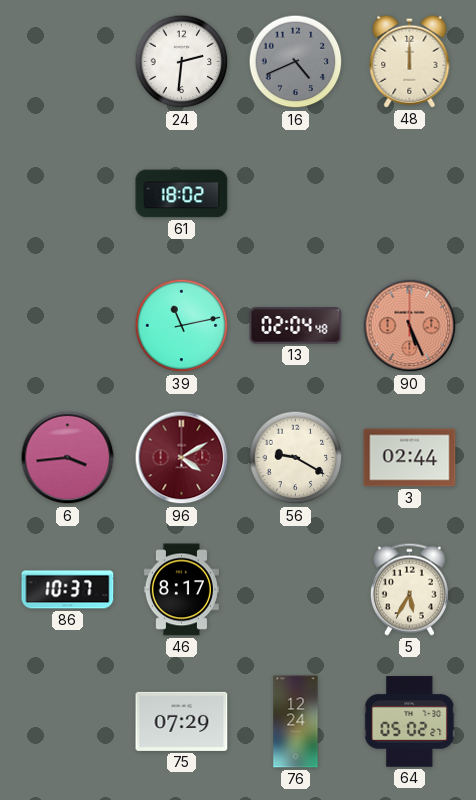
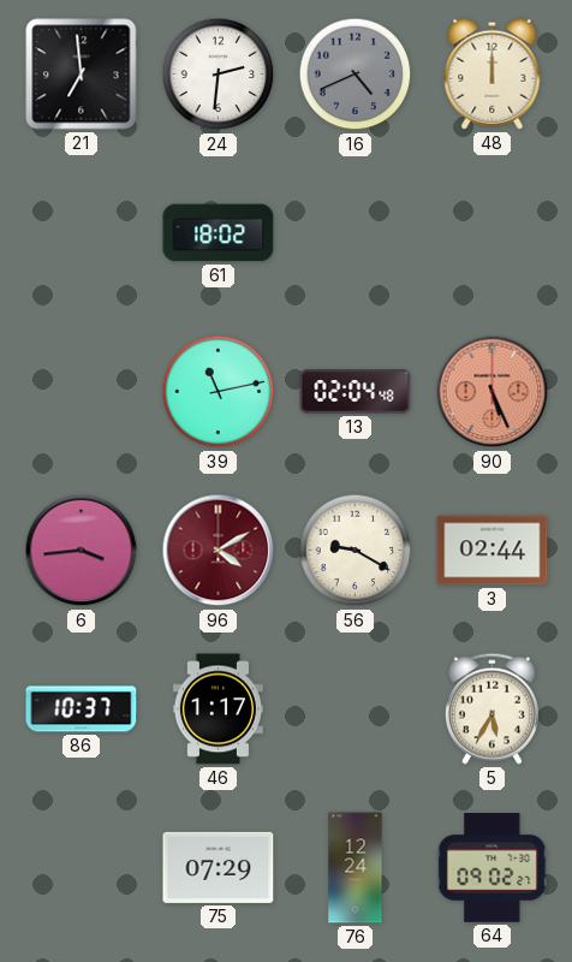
21: none -> 6:59 (82, 75)
46: 8:17 -> 1:17 (218, 709)
64: 05:02 -> 09:02 (493, 868)
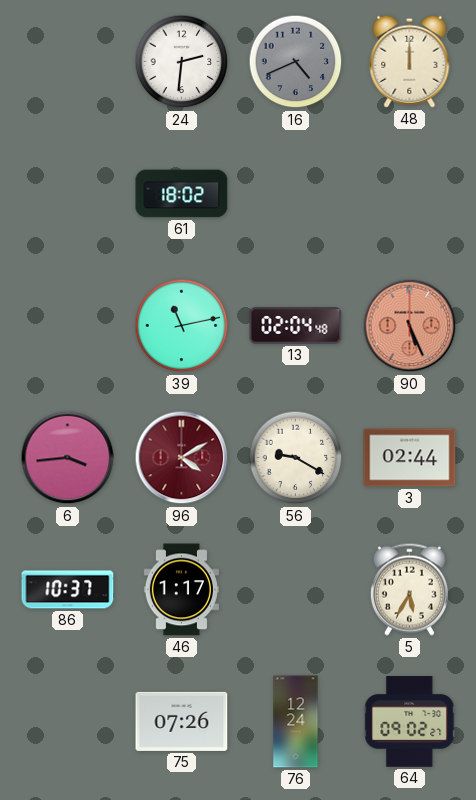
21: 6:59 -> none (82, 75)
75: 07:29 -> 07:26 (182, 721)
